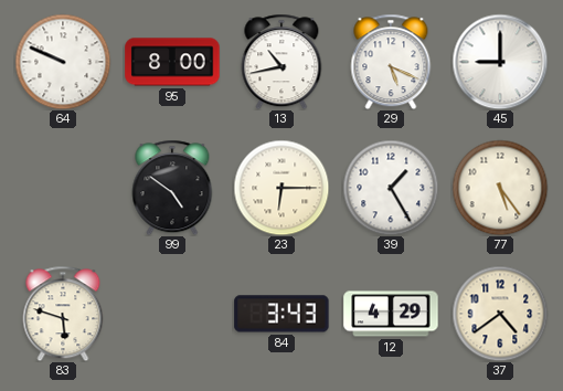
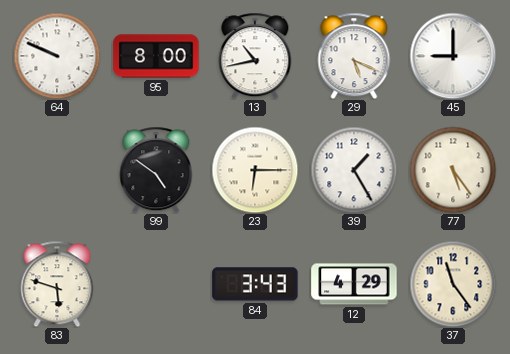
37: 4:39 -> 11:24 (453, 284)
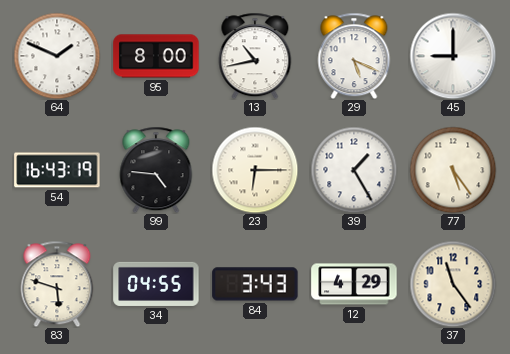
64: 9:49 -> 1:49 (57, 56)
54: none -> 16:43 (57, 170)
99: 4:51 -> 4:46 (156, 170)
34: none -> 04:55 (156, 284)
